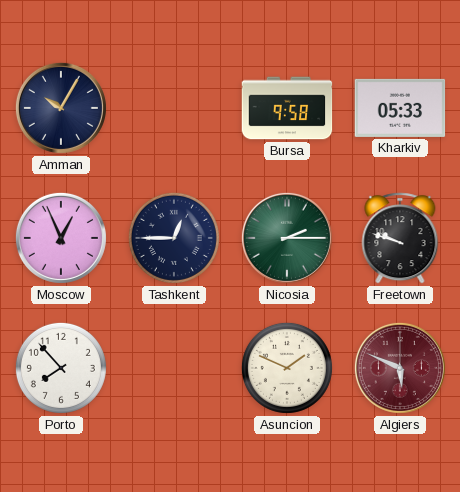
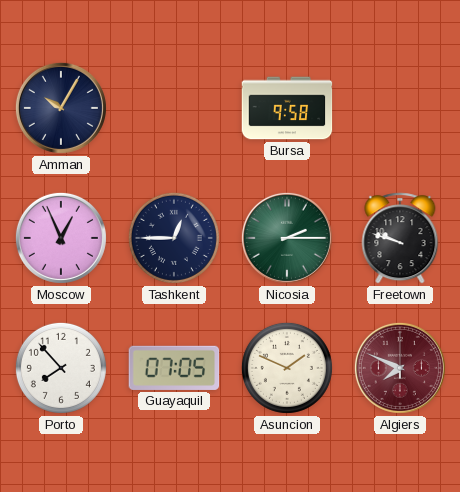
Kharkiv: 05:33 -> none (400, 108)
Guayaquil: none -> 07:05 (174, 368)
Algiers: 5:49 -> 7:49 (400, 368)
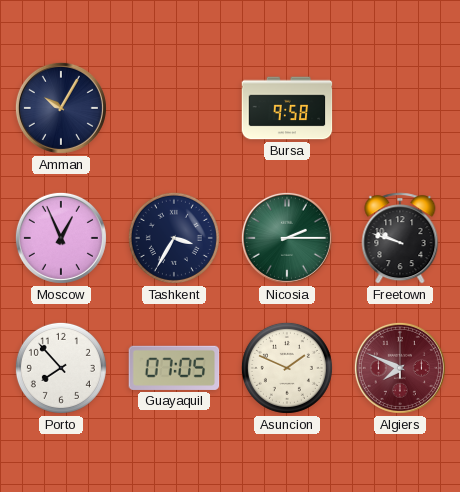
Tashkent: 12:45 -> 3:35 (174, 238)
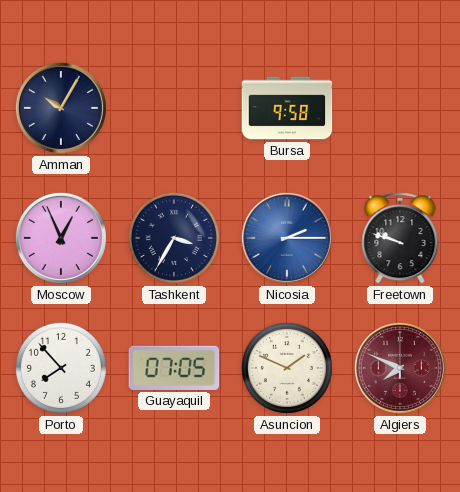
Nicosia dial: green -> blue (287, 238)
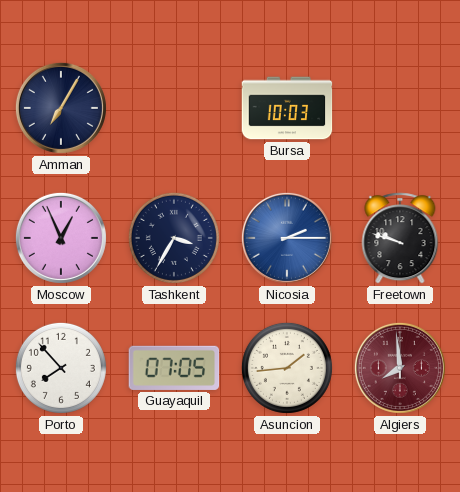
Amman: 10:05 -> 7:05 (61, 108)
Bursa: 9:58 -> 10:03 (287, 108)
Asuncion: 1:49 -> 1:44 (287, 368)
Algiers: 7:49 -> 7:59 (400, 368)
